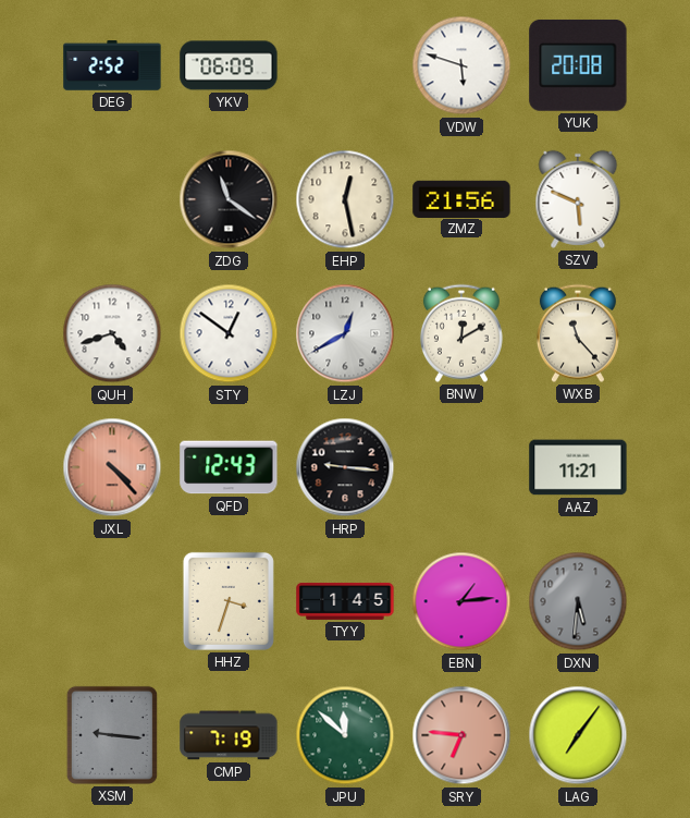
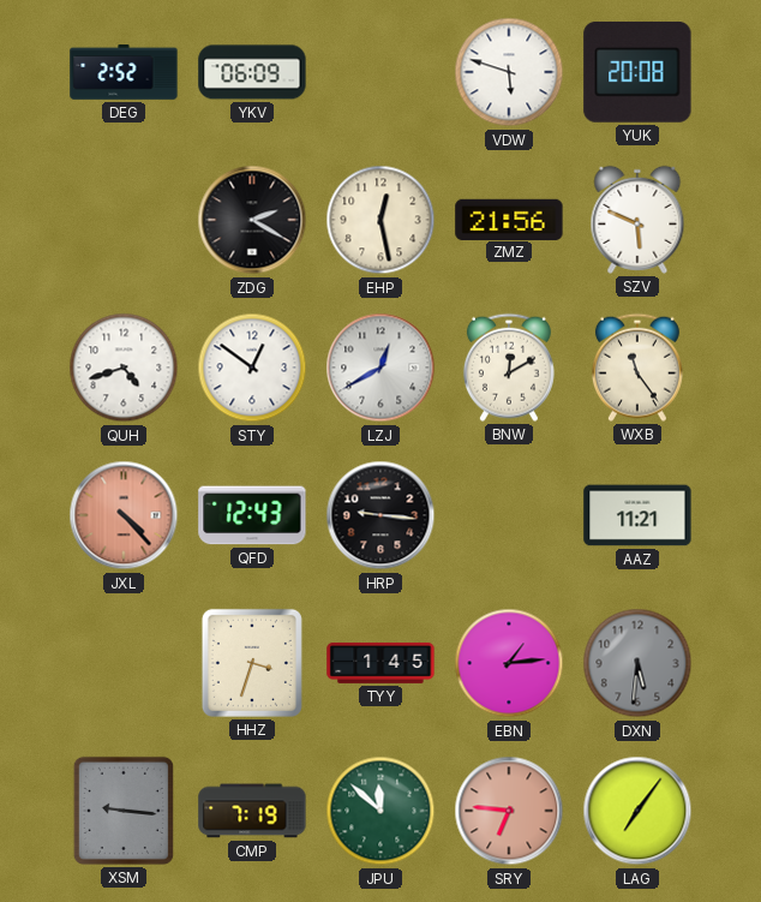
ZDG: 11:21 -> 2:20 (252, 220)
WXB: 11:23 -> 11:24 (637, 368)
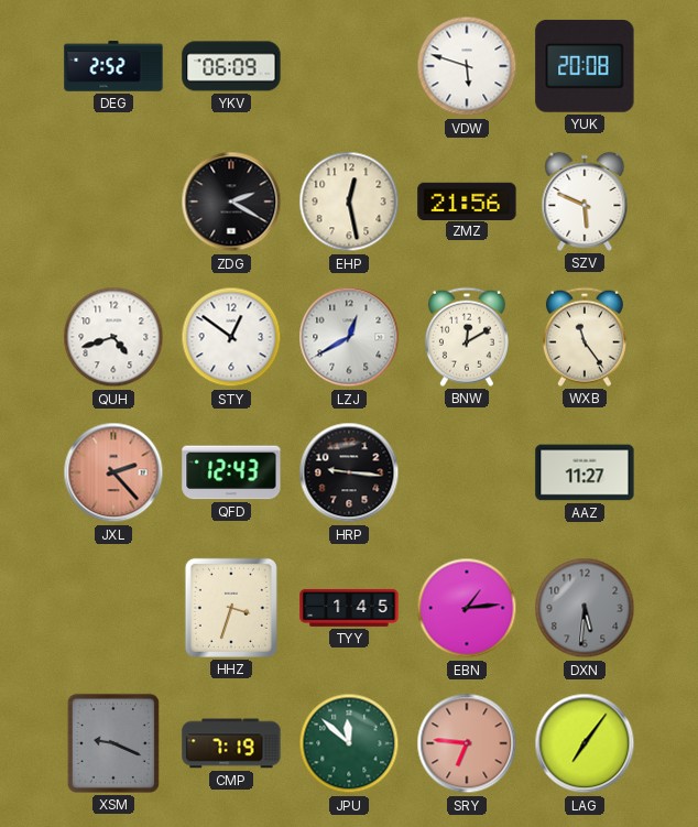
JXL: 4:23 -> 2:23 (113, 472)
AAZ: 11:21 -> 11:27 (585, 472)
XSM: 9:16 -> 9:19 (113, 743)
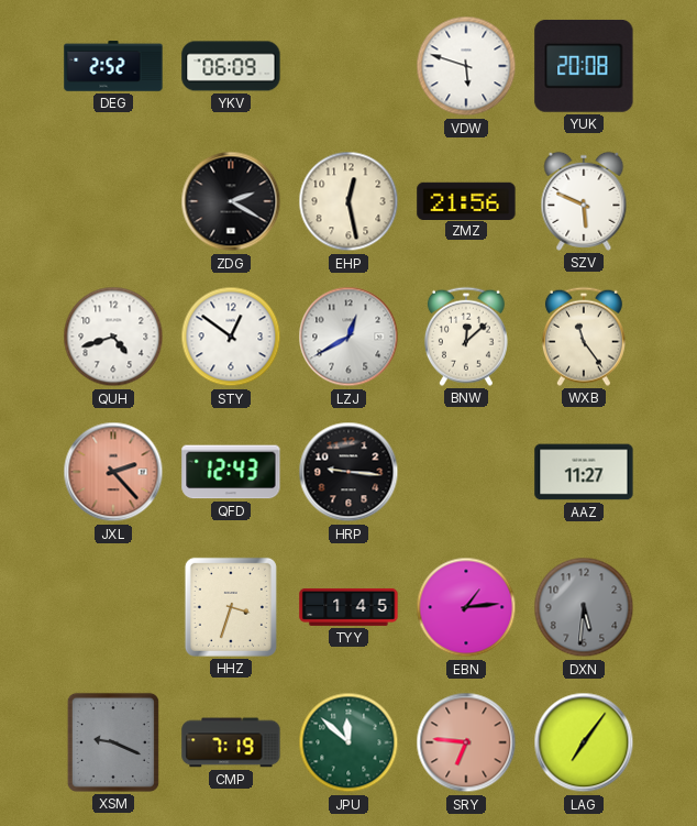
BNW: 12:10 -> 12:08 (466, 337)
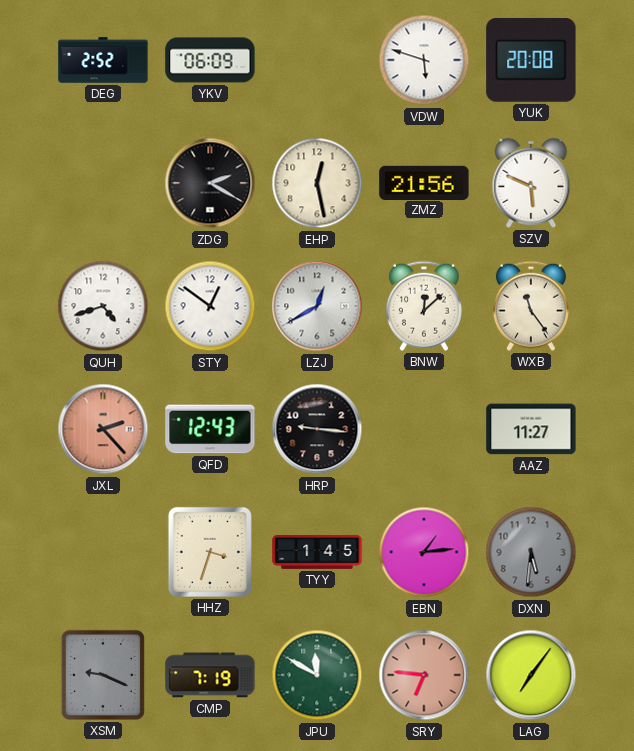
JPU: 11:52 -> 11:50 (317, 675)
